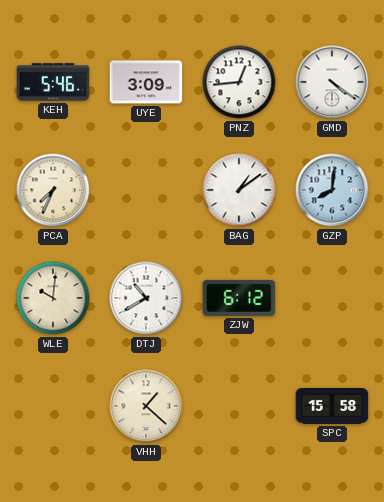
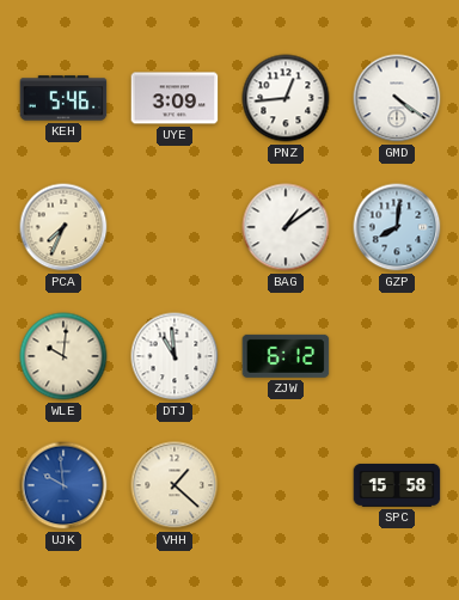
DTJ: 10:40 -> 10:59 (175, 356)
UJK: none -> 9:59 (63, 485)
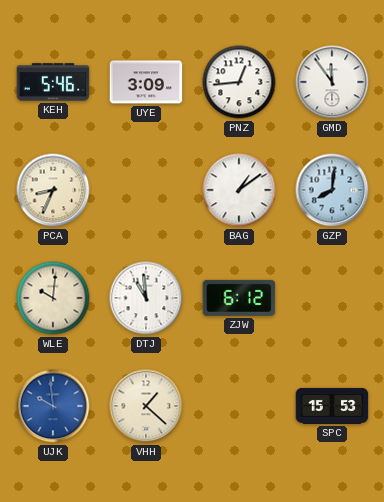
GMD: 4:21 -> 11:54 (332, 82)
PCA: 7:34 -> 8:34 (53, 190)
SPC: 15:58 -> 15:53 (332, 406)
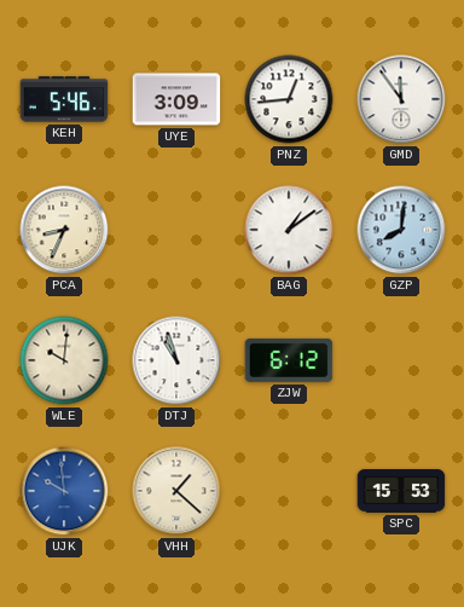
DTJ: 10:59 -> 10:57 (176, 360)
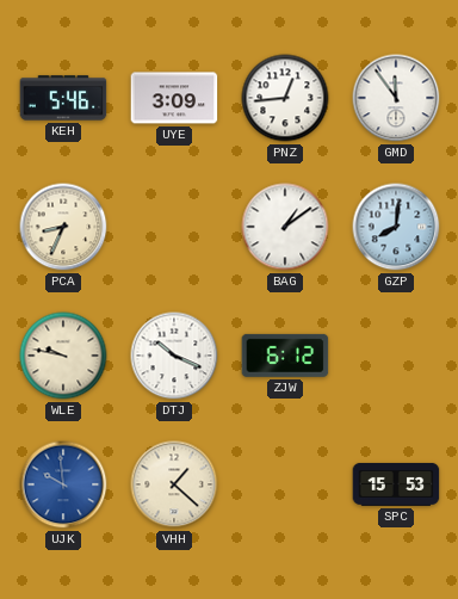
WLE: 10:01 -> 9:47 (63, 356)
DTJ: 10:57 -> 10:19 (174, 356)
